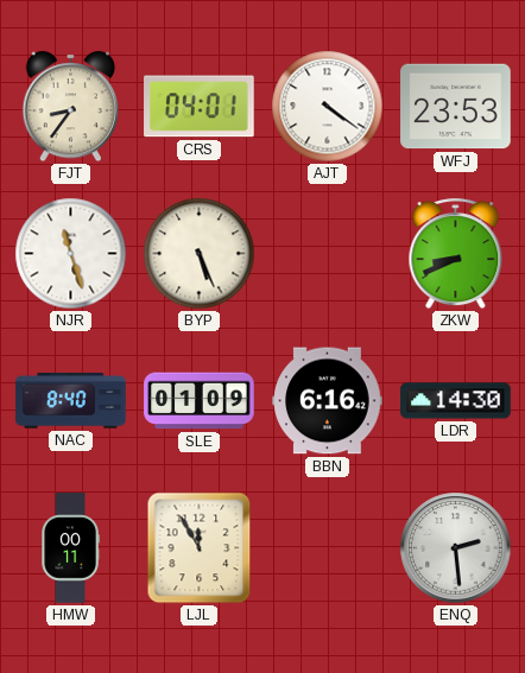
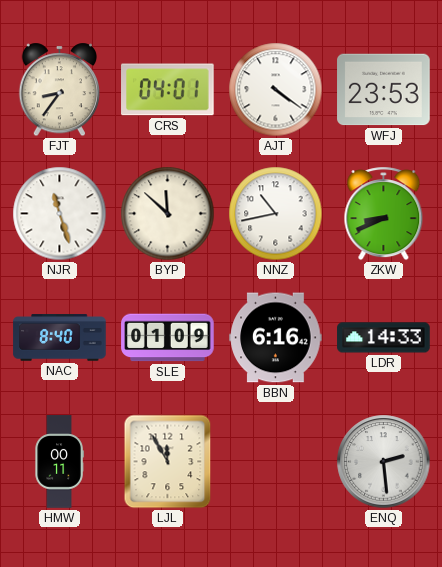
BYP: 5:26 -> 11:52 (168, 214)
NNZ: none -> 10:43 (276, 214)
LDR: 14:30 -> 14:33 (384, 338)
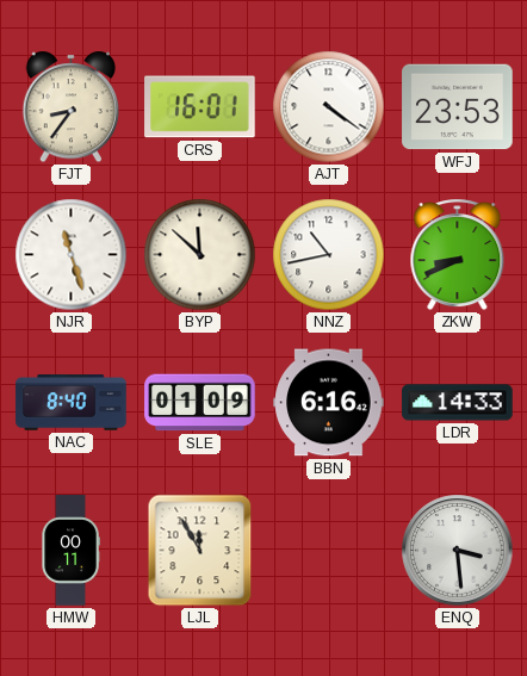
CRS: 04:01 -> 16:01 (200, 107)
ENQ: 2:29 -> 3:29 (458, 551)
